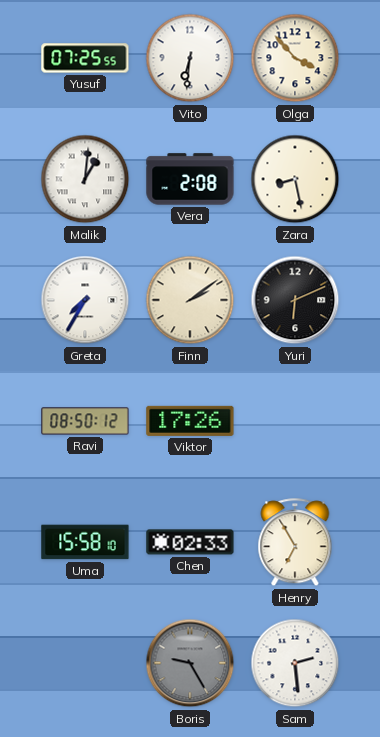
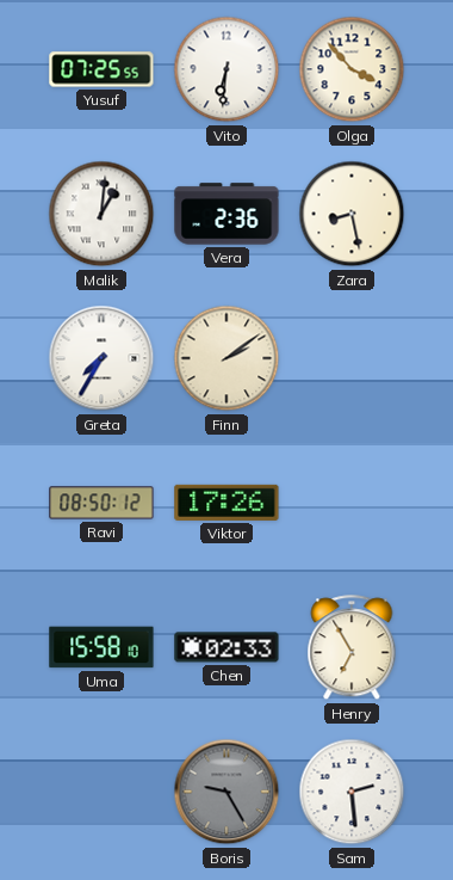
Vera: 2:08 -> 2:36 (226, 214)
Yuri: 6:11 -> none (295, 300)
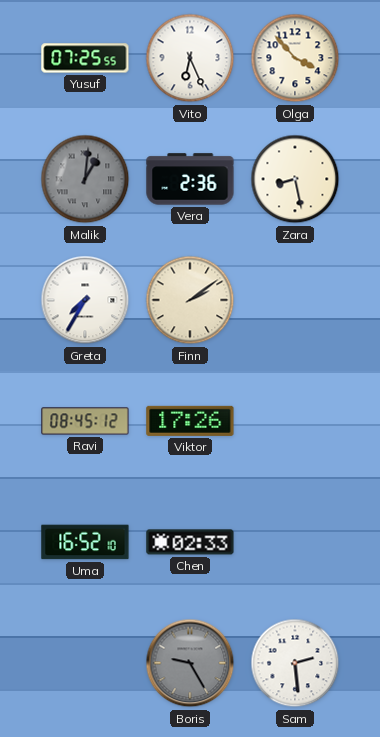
Vito: 6:31 -> 6:26 (190, 58)
Malik dial: white -> grey (85, 179)
Ravi: 08:50 -> 08:45 (85, 421)
Uma: 15:58 -> 16:52 (85, 542)
Henry: 6:55 -> none (352, 648)
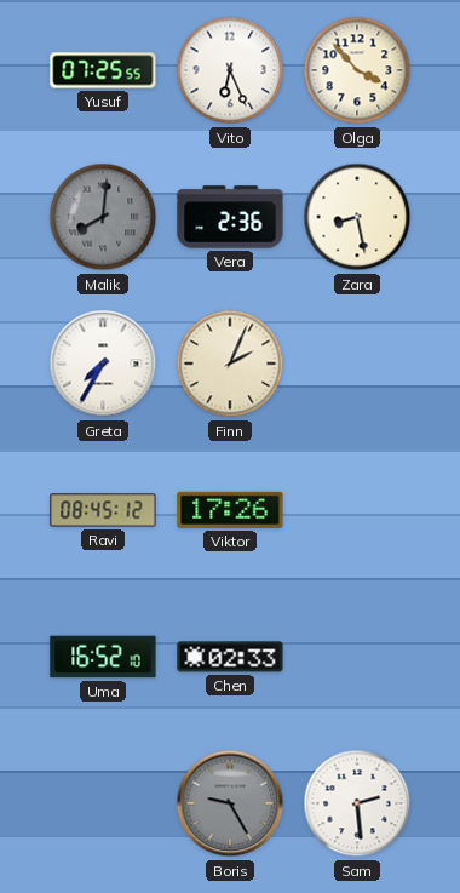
Malik: 1:01 -> 8:01 (103, 217)
Finn: 2:09 -> 2:04 (230, 364)
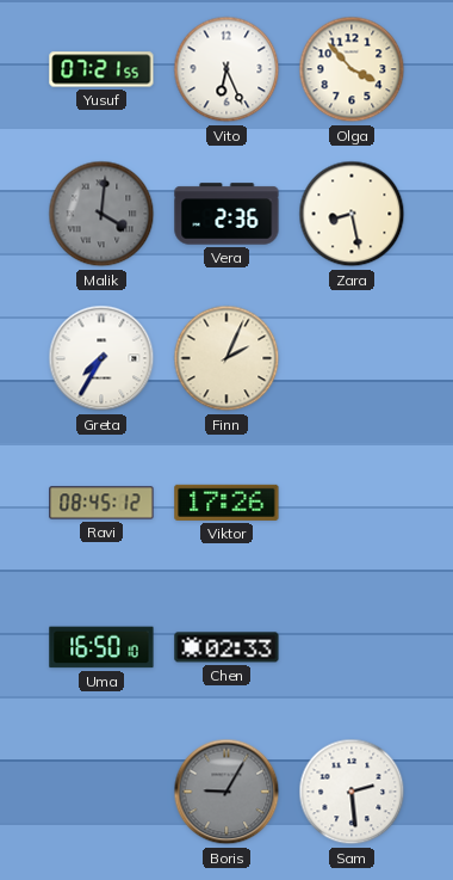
Yusuf: 07:25 -> 07:21 (101, 69)
Malik: 8:01 -> 4:01 (101, 214)
Uma: 16:52 -> 16:50 (101, 647)
Boris: 9:25 -> 9:05 (226, 792)
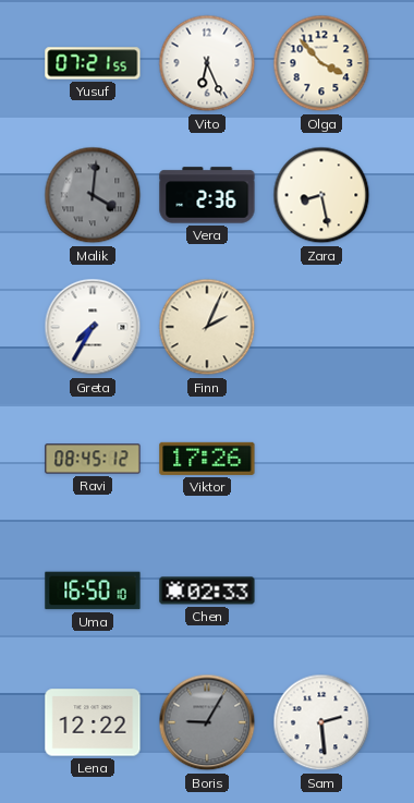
Lena: none -> 12:22 (93, 722)
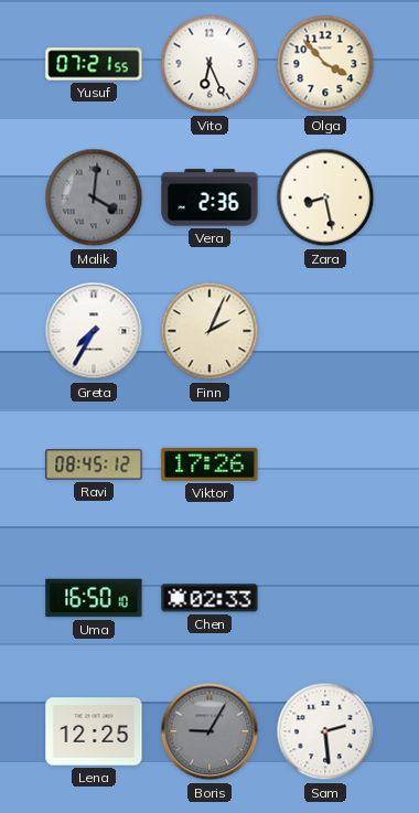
Lena: 12:22 -> 12:25 (94, 731)
